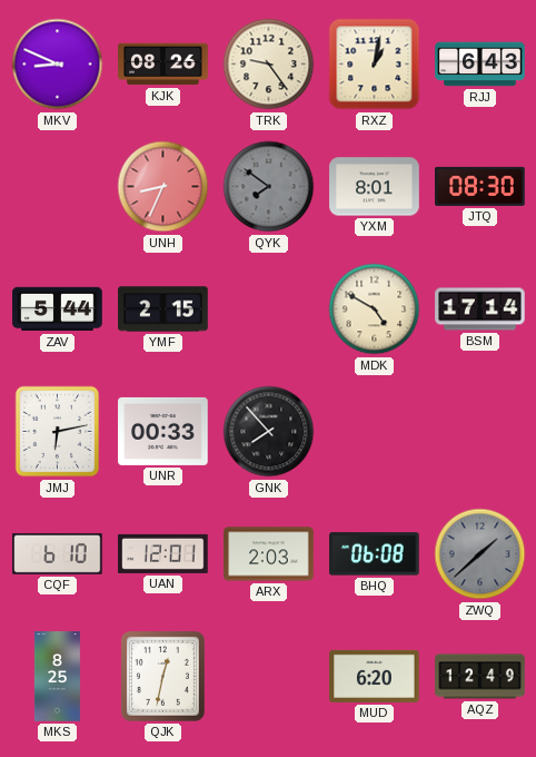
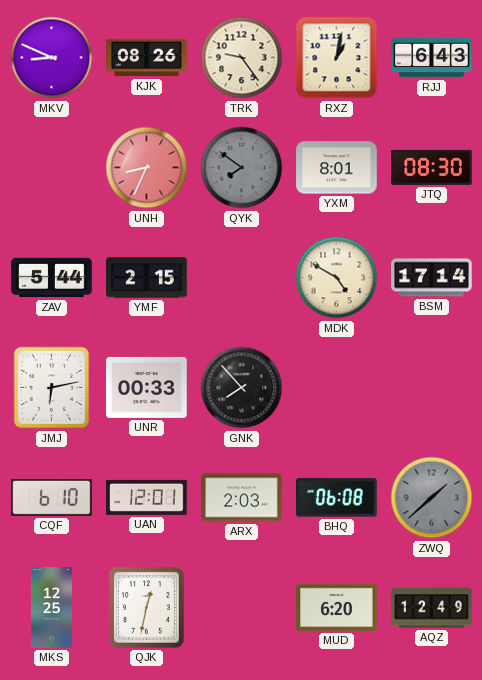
MKS: 8:25 -> 12:25 (51, 608)
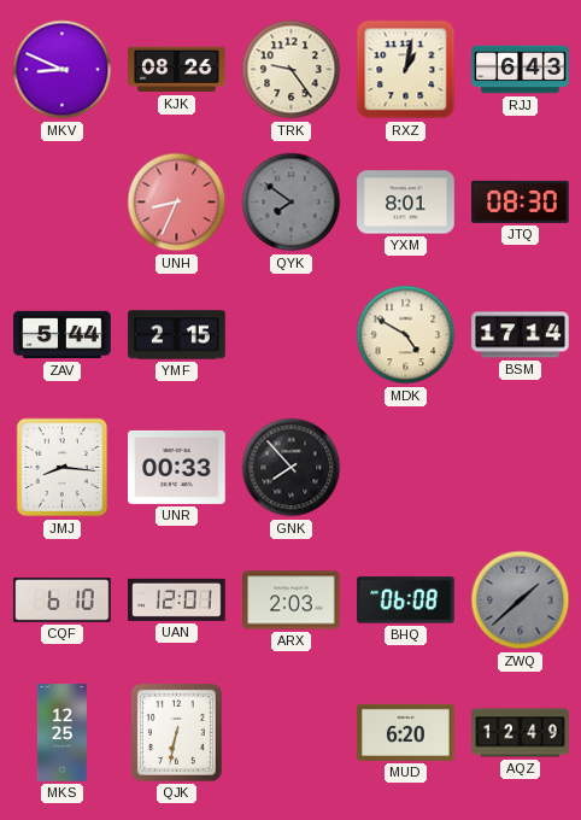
JMJ: 6:13 -> 8:16 (63, 468)
QJK: 12:32 -> 6:32 (176, 732)
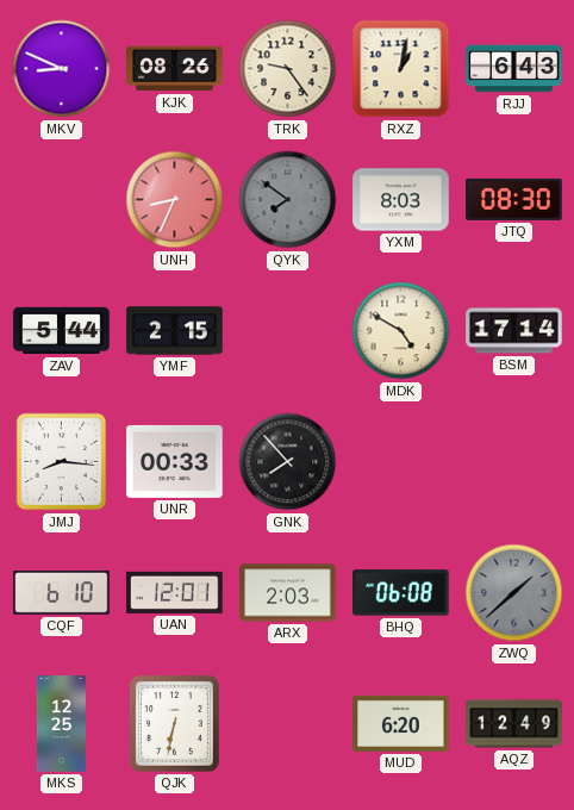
YXM: 8:01 -> 8:03 (401, 200)
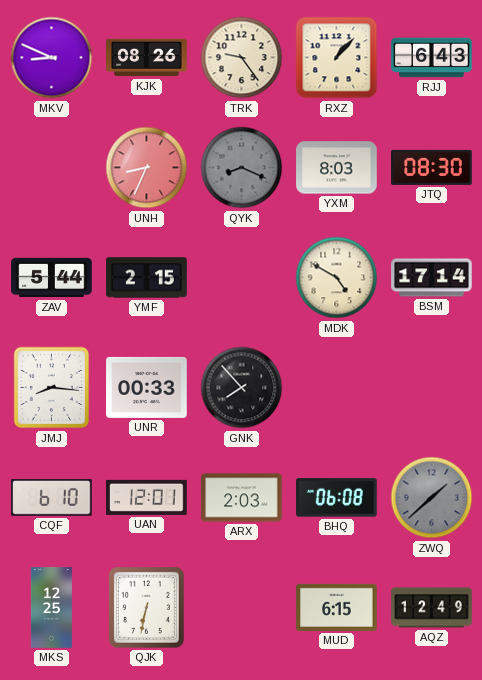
RXZ: 1:02 -> 1:07 (337, 58)
QYK: 7:51 -> 8:19 (242, 168)
MUD: 6:20 -> 6:15 (337, 607)
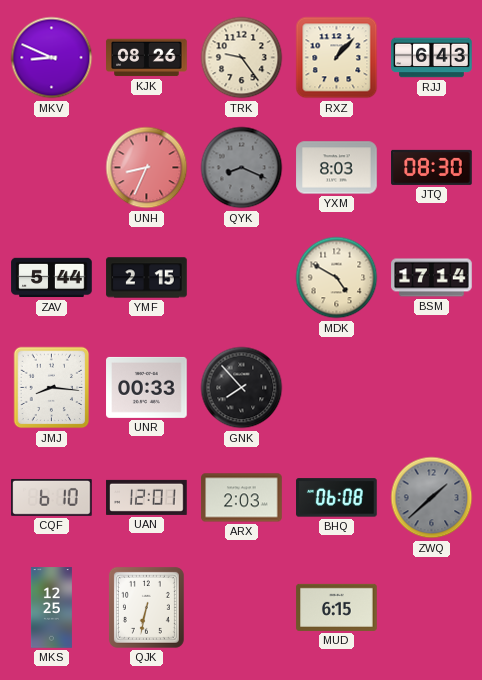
AQZ: 12:49 -> none (432, 608)
